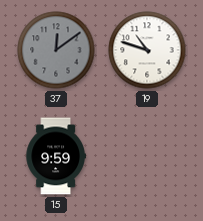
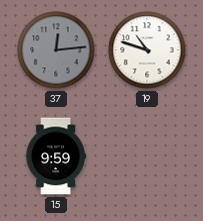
37: 12:09 -> 12:14 (56, 50)
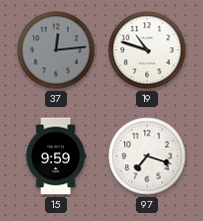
97: none -> 7:18 (147, 156)
